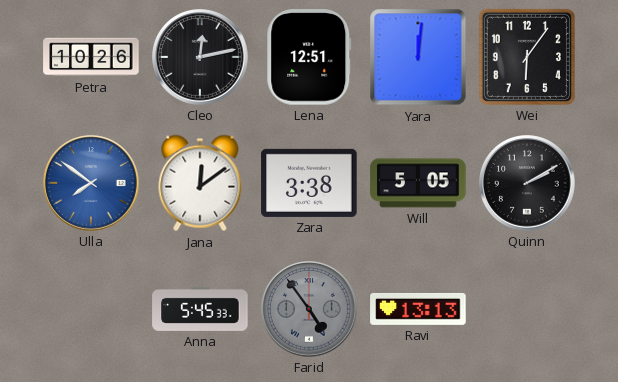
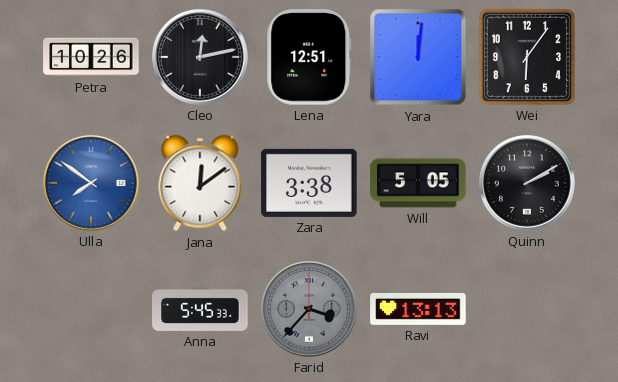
Farid: 4:54 -> 3:37 (309, 309)
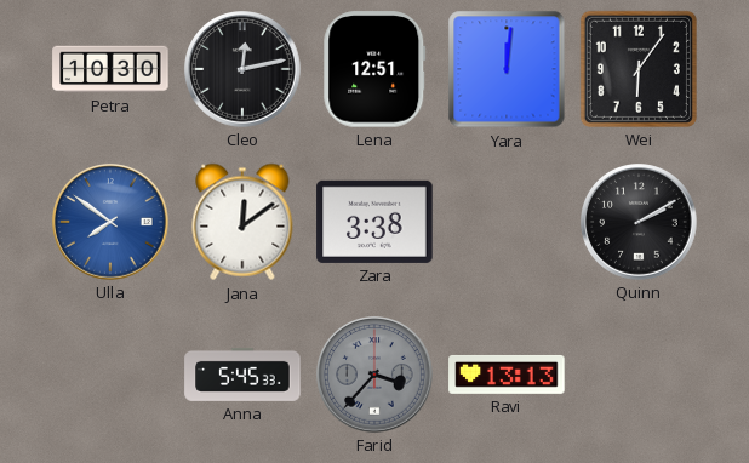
Petra: 10:26 -> 10:30 (110, 69)
Will: 5:05 -> none (418, 183)
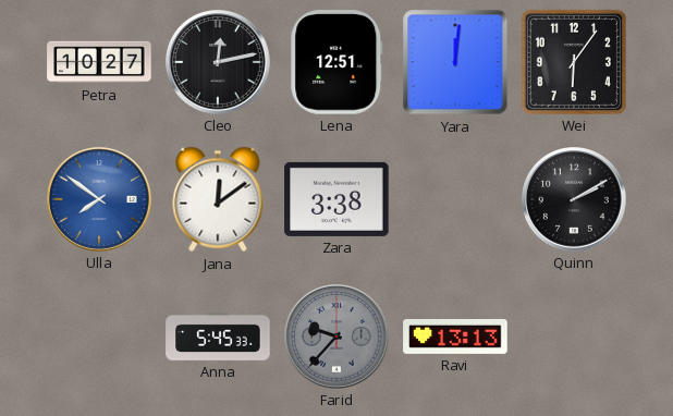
Petra: 10:30 -> 10:27 (99, 62)
Farid: 3:37 -> 9:37 (337, 337)
